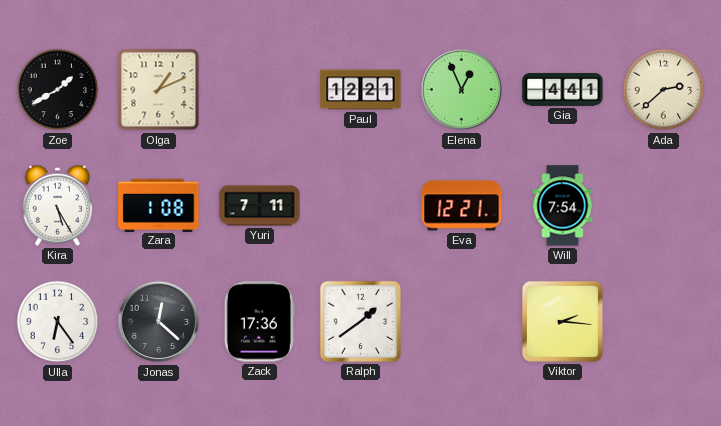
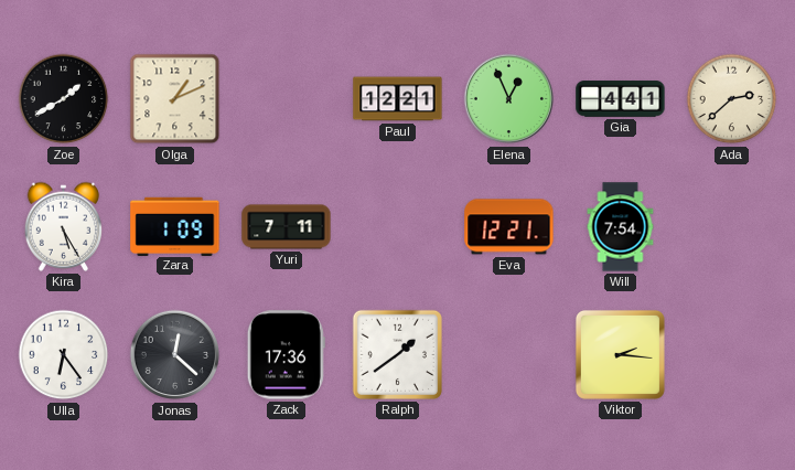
Zara: 1:08 -> 1:09 (175, 226)
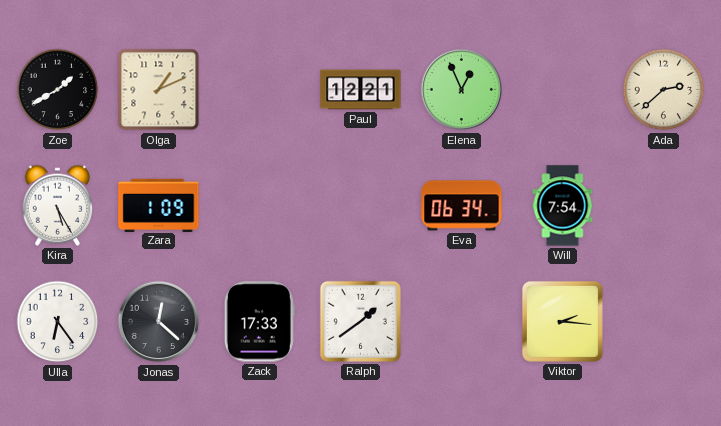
Gia: 4:41 -> none (621, 99)
Yuri: 7:11 -> none (287, 227)
Eva: 12:21 -> 06:34 (462, 206)
Zack: 17:36 -> 17:33 (259, 322)
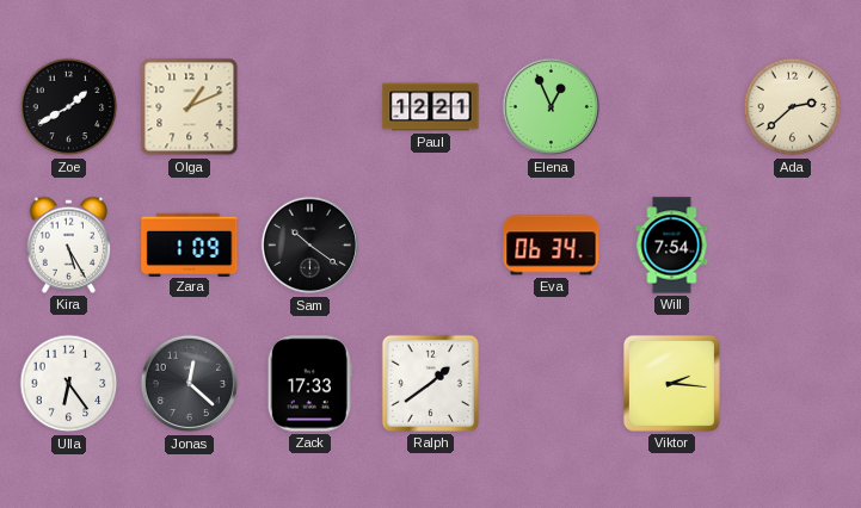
Sam: none -> 10:21 (310, 246)
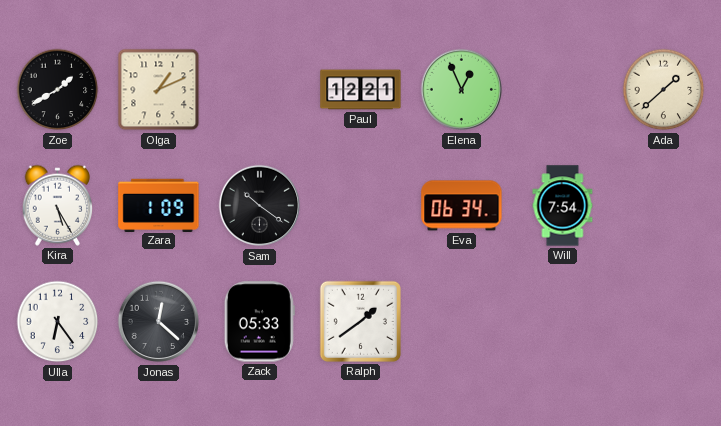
Ada: 2:38 -> 1:38 (664, 90)
Zack: 17:33 -> 05:33 (259, 322)
Viktor: 2:16 -> none (671, 383)
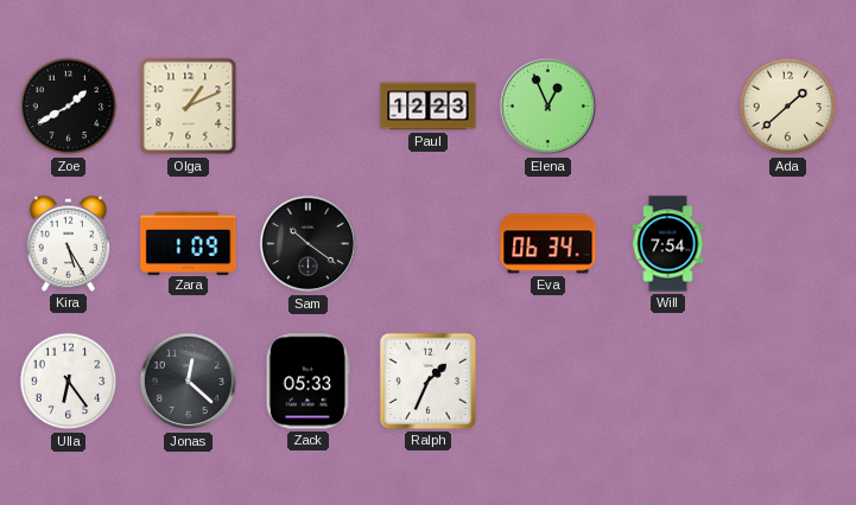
Paul: 12:21 -> 12:23 (429, 107)
Ralph: 1:39 -> 1:34 (427, 381)
